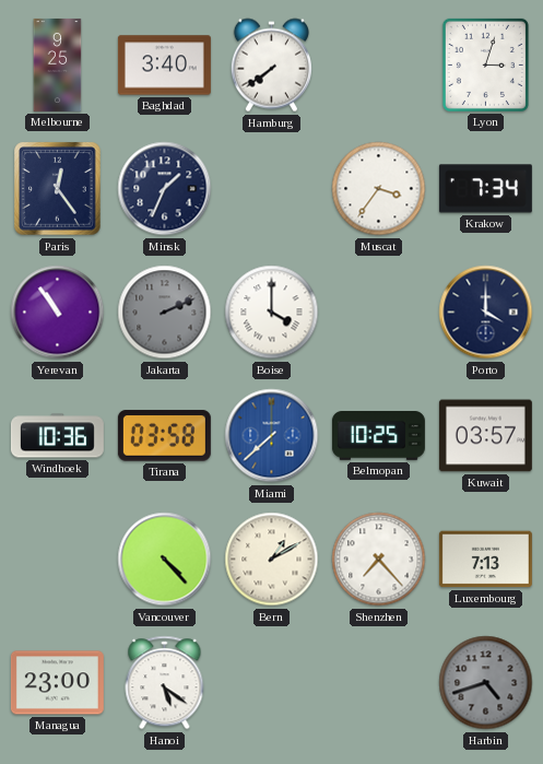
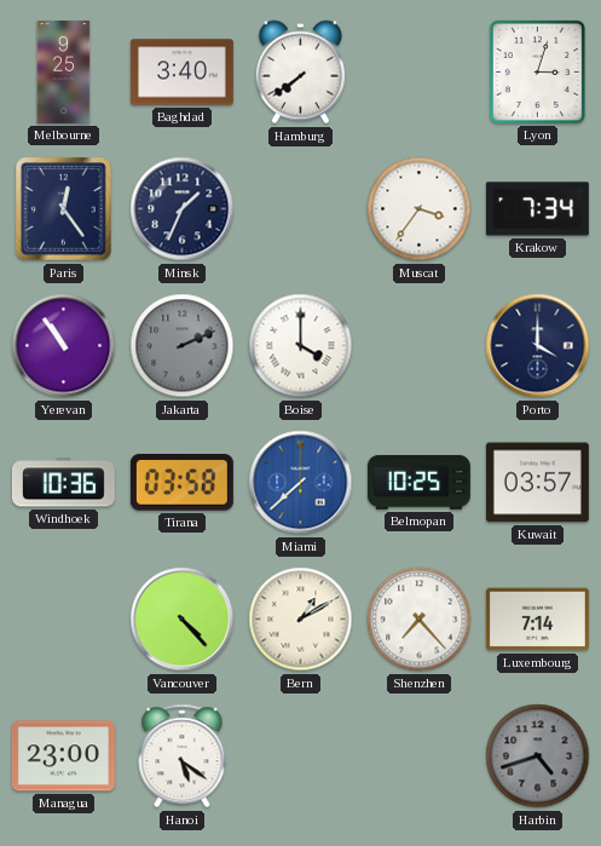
Luxembourg: 7:13 -> 7:14 (537, 620)
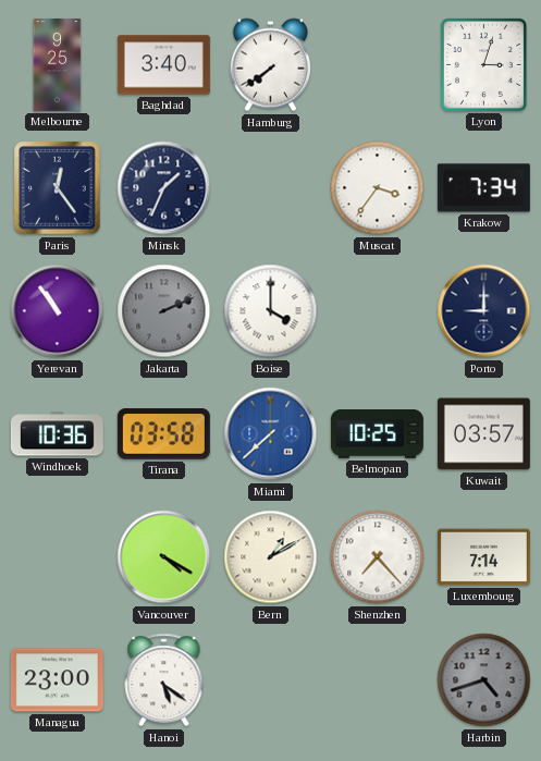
Porto: 4:00 -> 9:00 (484, 311)
Vancouver: 4:23 -> 4:20 (164, 557)
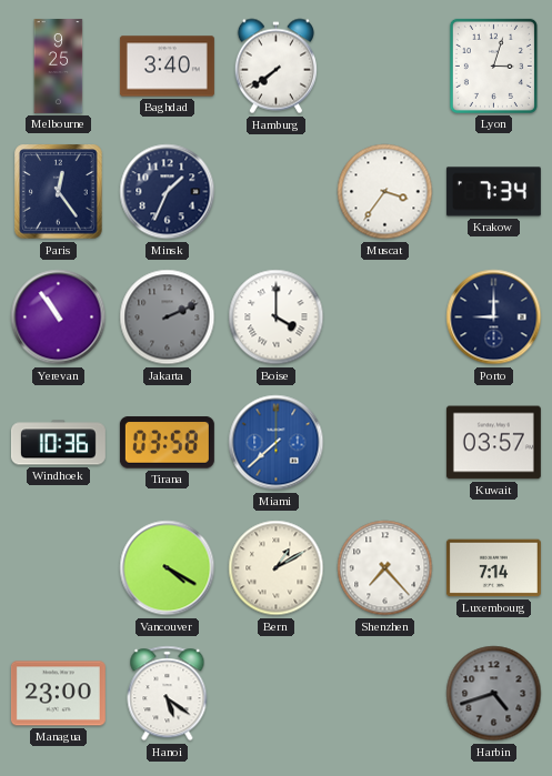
Belmopan: 10:25 -> none (377, 434)
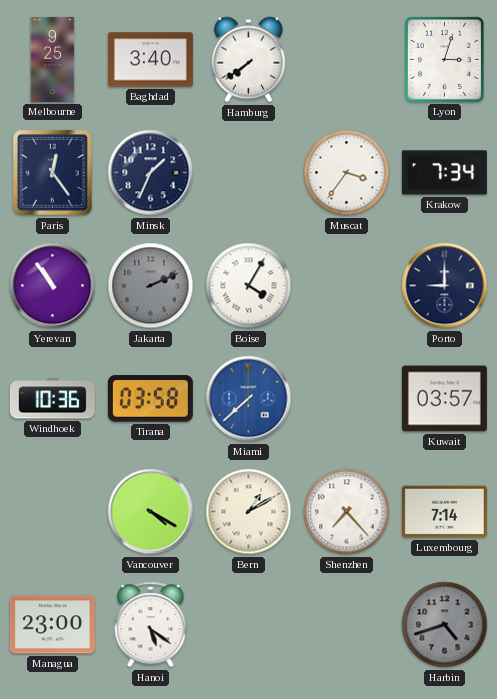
Boise: 4:00 -> 4:05 (249, 286)
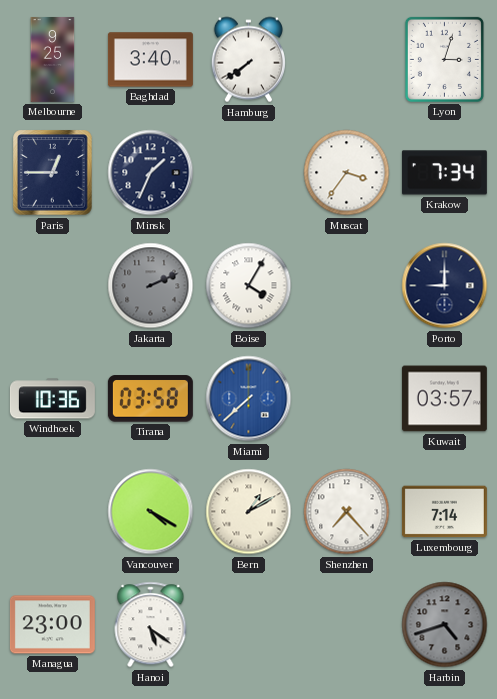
Paris: 12:24 -> 12:45 (53, 173)
Yerevan: 10:54 -> none (53, 286)
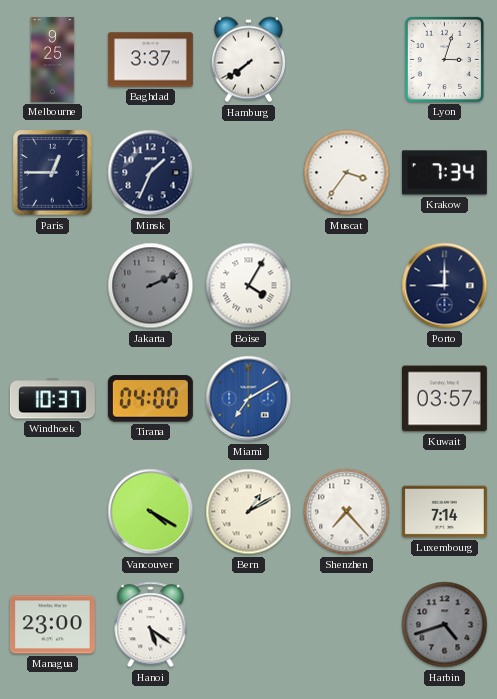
Baghdad: 3:40 -> 3:37 (150, 60)
Windhoek: 10:36 -> 10:37 (52, 399)
Tirana: 03:58 -> 04:00 (150, 399)
Miami: 7:38 -> 7:10 (249, 399)
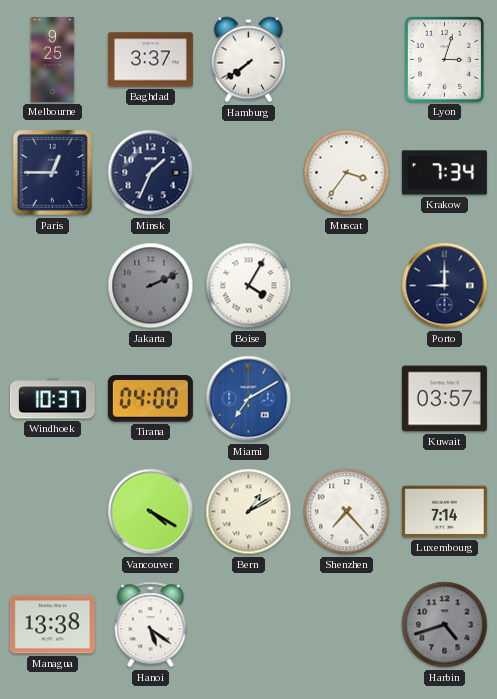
Managua: 23:00 -> 13:38 (52, 625)
